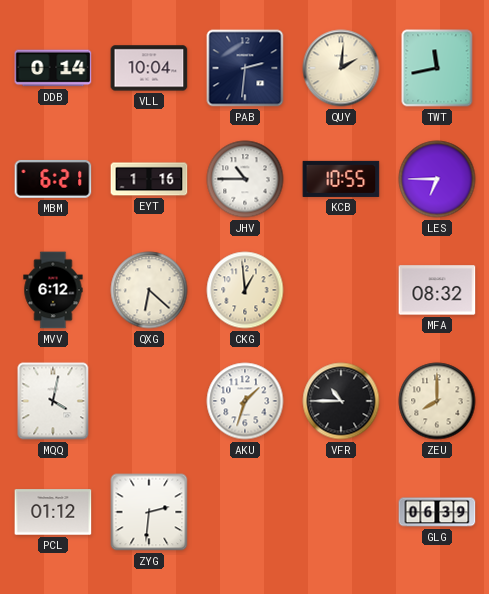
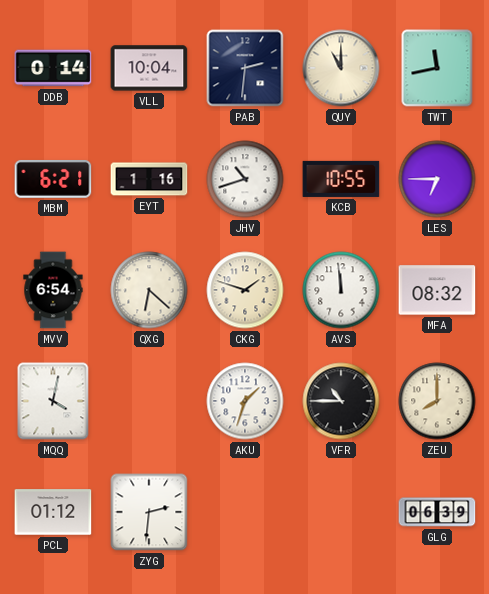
QUY: 2:01 -> 11:00 (341, 68)
JHV: 10:45 -> 10:42 (245, 179)
MVV: 6:12 -> 6:54 (53, 290)
CKG: 12:59 -> 1:48 (245, 290)
AVS: none -> 11:59 (341, 290)
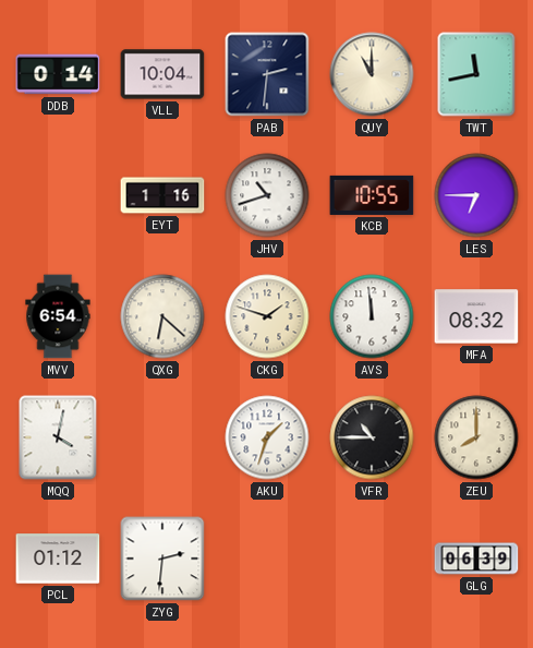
MBM: 6:21 -> none (53, 179)
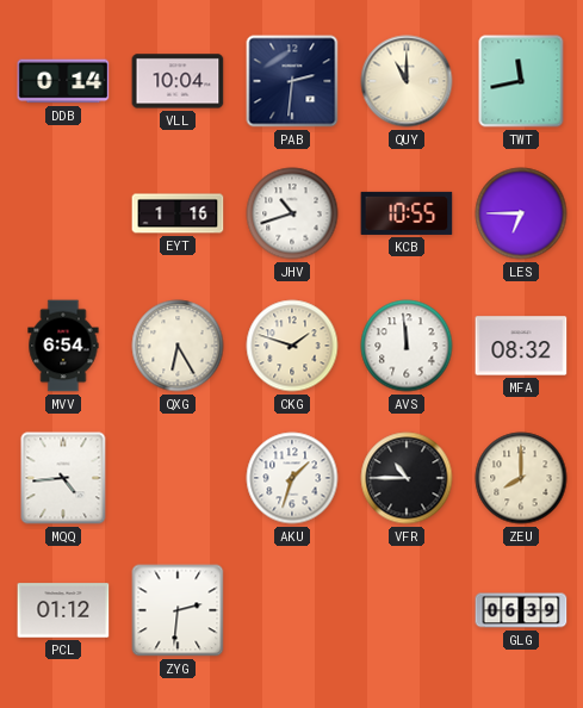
QXG: 6:22 -> 6:25 (178, 346)
MQQ: 4:02 -> 4:44 (63, 478)
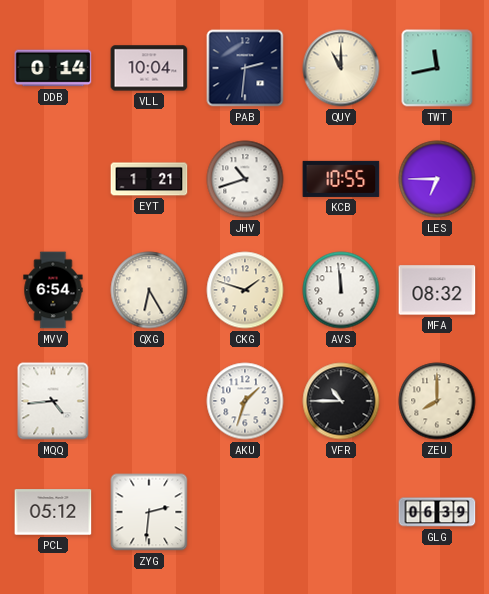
EYT: 1:16 -> 1:21 (149, 179)
PCL: 01:12 -> 05:12 (53, 512)
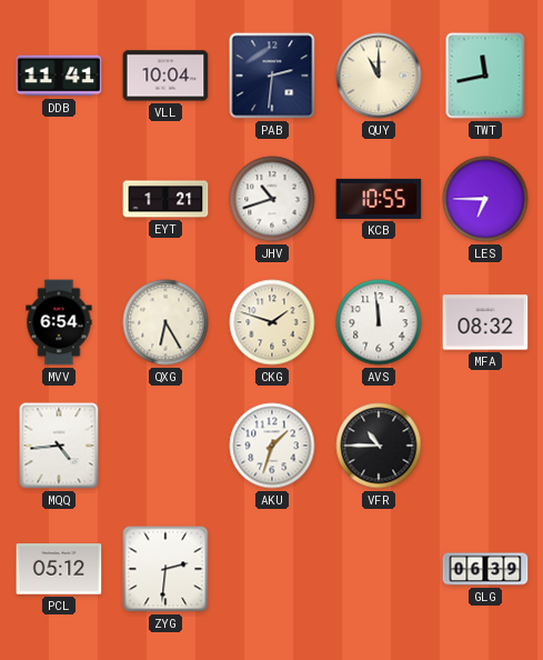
DDB: 0:14 -> 11:41 (59, 76)
ZEU: 8:00 -> none (437, 401)
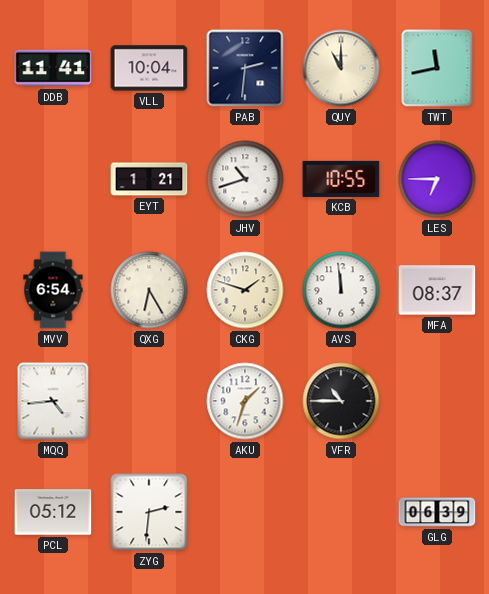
MFA: 08:32 -> 08:37 (437, 290)
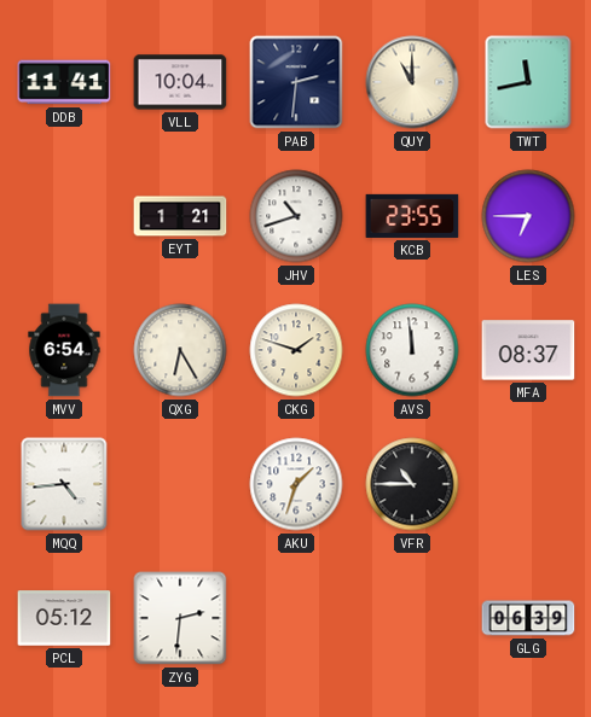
KCB: 10:55 -> 23:55 (412, 216)
